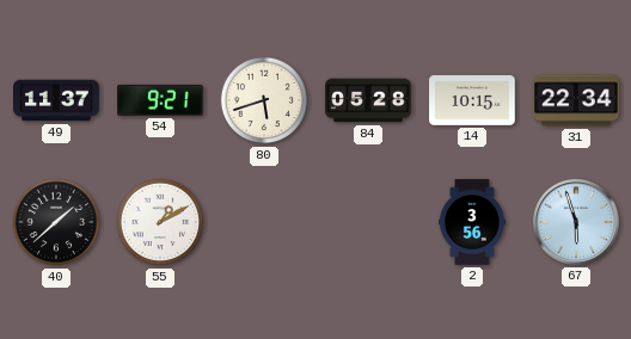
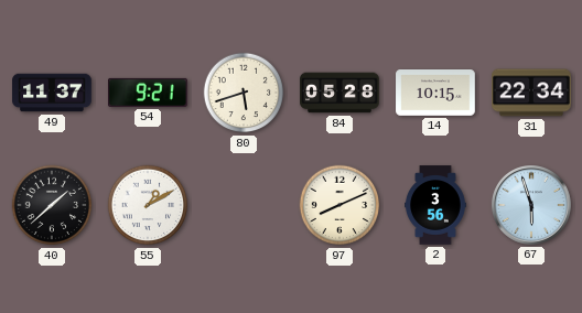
97: none -> 8:11 (339, 205)
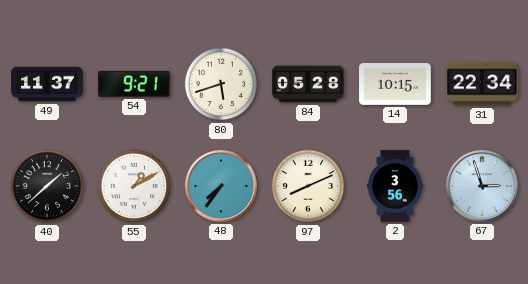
48: none -> 7:36 (222, 187)
67: 5:57 -> 2:57 (483, 187)
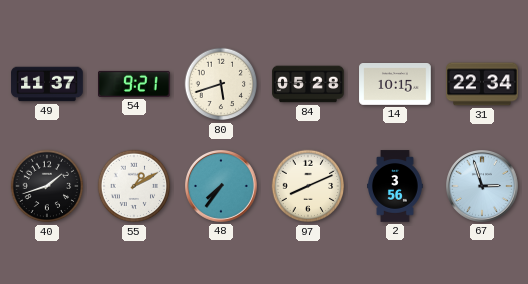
40: 1:38 -> 1:42 (47, 186)
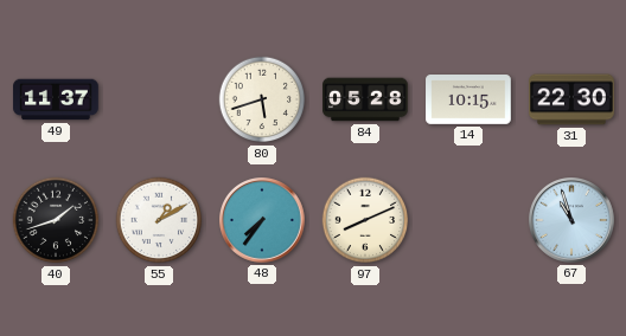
54: 9:21 -> none (134, 84)
31: 22:34 -> 22:30 (571, 99)
2: 3:56 -> none (396, 186)
67: 2:57 -> 10:57 (573, 221)
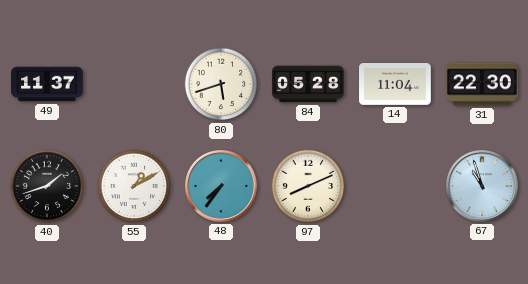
14: 10:15 -> 11:04 (395, 84)
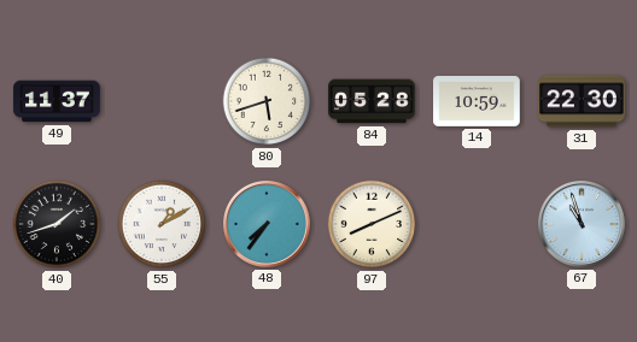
14: 11:04 -> 10:59 (477, 101)
